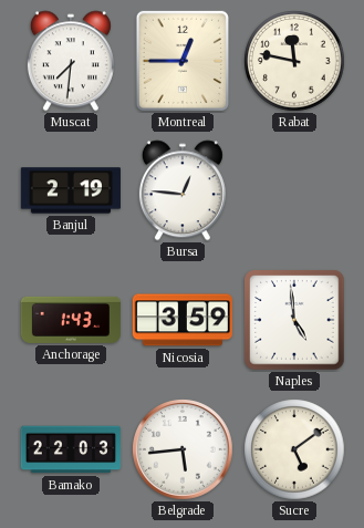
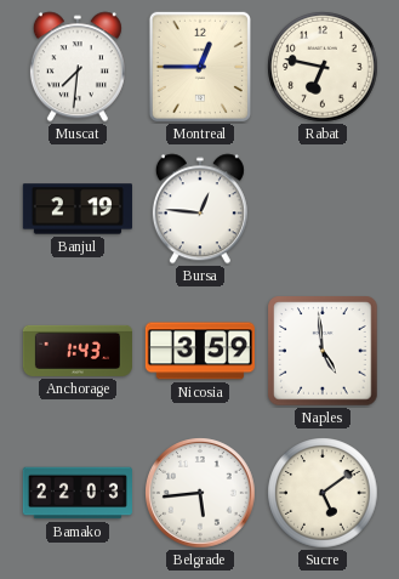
Rabat: 11:47 -> 6:47 (323, 67)
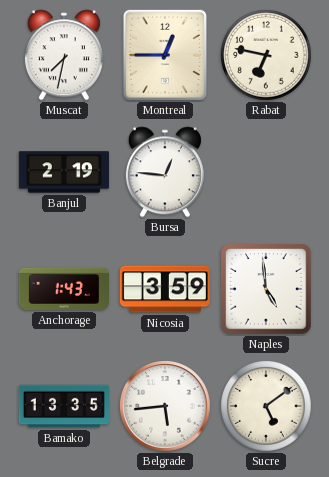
Muscat: 7:31 -> 7:32 (64, 55)
Bamako: 22:03 -> 13:35 (64, 406)
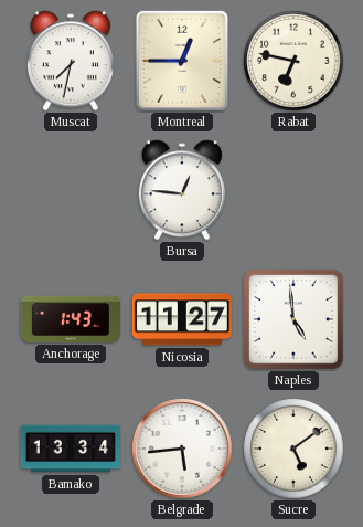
Banjul: 2:19 -> none (64, 172)
Nicosia: 3:59 -> 11:27 (182, 319)
Bamako: 13:35 -> 13:34 (71, 449)
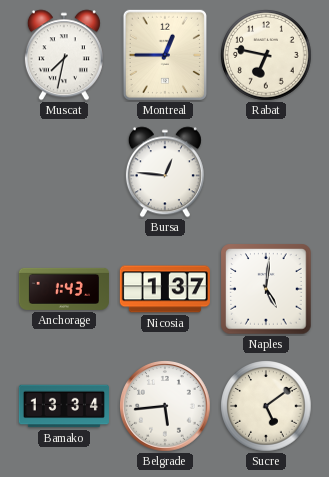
Nicosia: 11:27 -> 1:37 (165, 289)
Naples: 4:59 -> 5:01 (266, 289)
